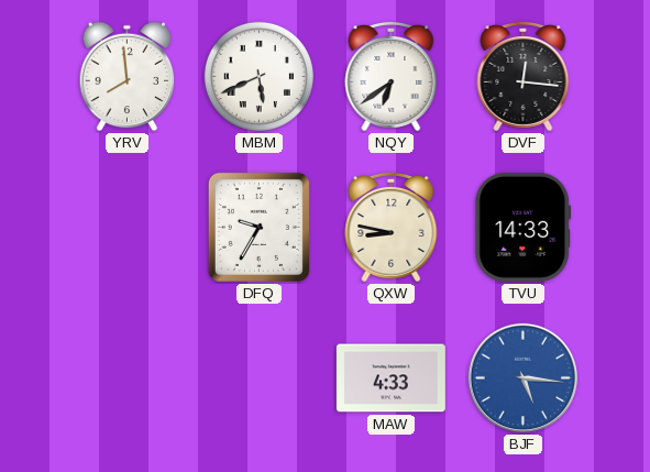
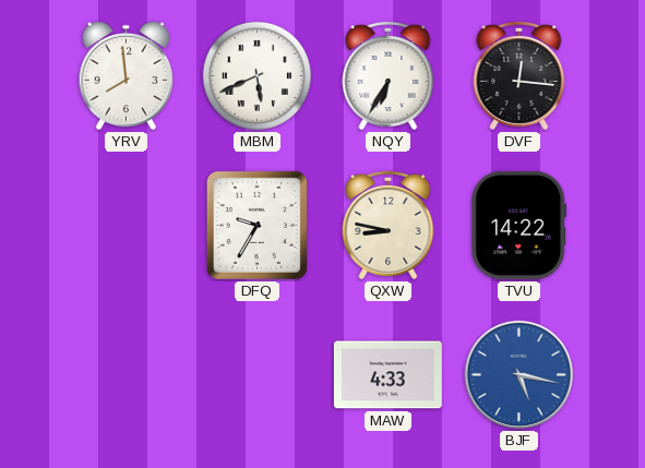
NQY: 6:39 -> 6:35 (389, 75)
TVU: 14:33 -> 14:22 (519, 225)
BJF: 5:16 -> 5:17 (519, 375)
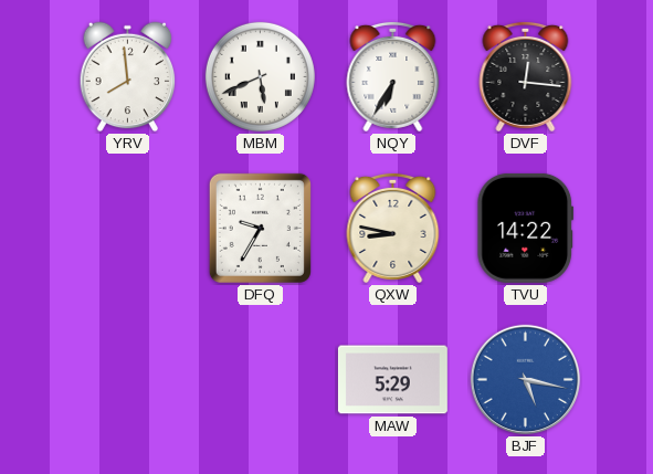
MAW: 4:33 -> 5:29 (392, 380)
